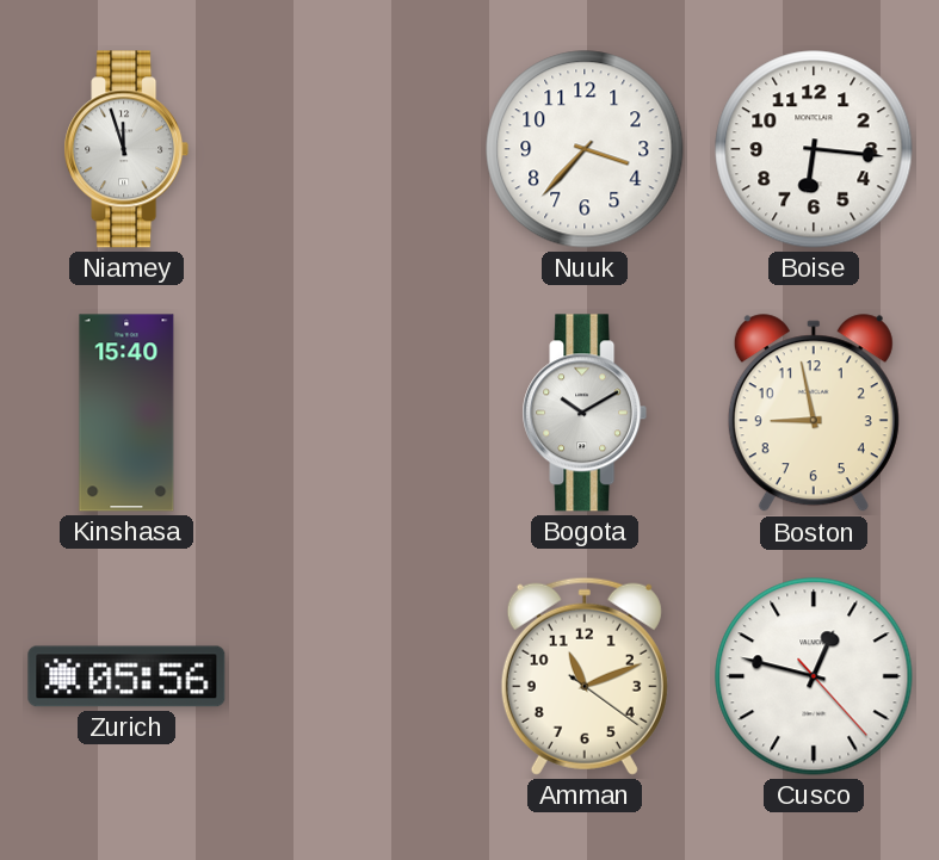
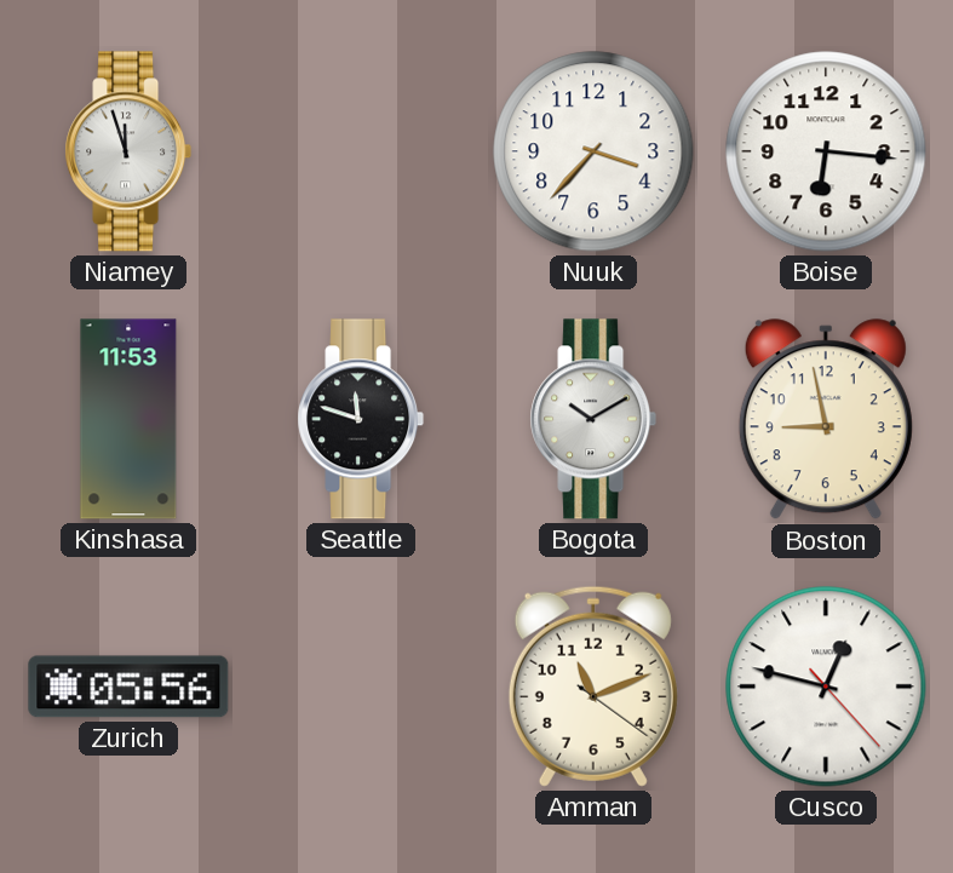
Kinshasa: 15:40 -> 11:53 (128, 419)
Seattle: none -> 11:48 (361, 419)
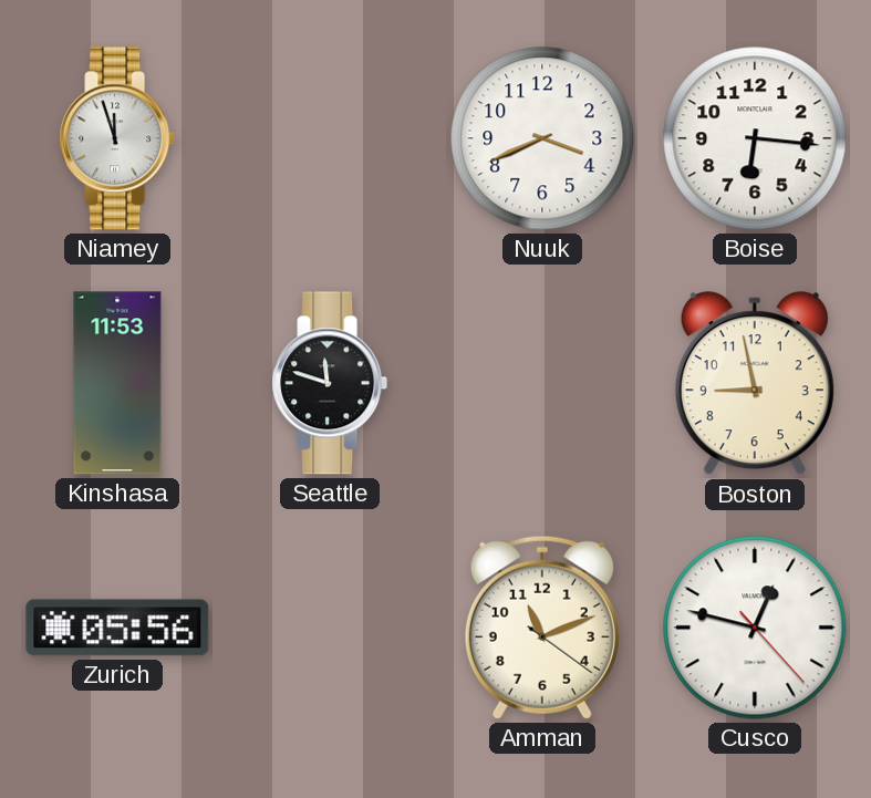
Nuuk: 3:37 -> 3:41 (542, 138)
Bogota: 10:10 -> none (593, 419)
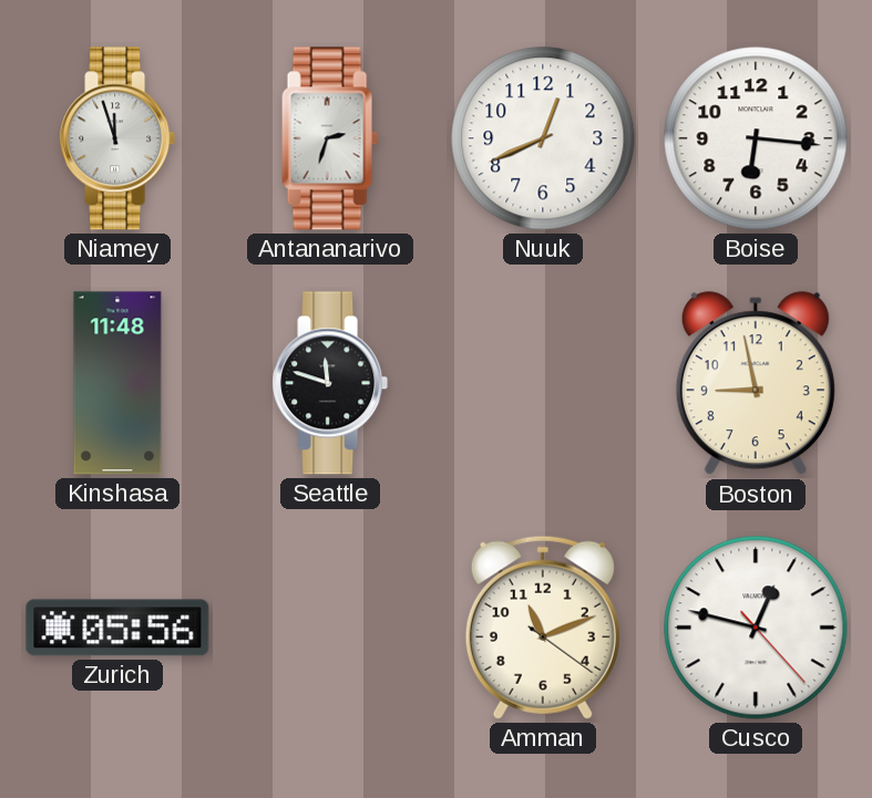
Antananarivo: none -> 2:33 (330, 138)
Nuuk: 3:41 -> 12:41 (543, 138)
Kinshasa: 11:53 -> 11:48 (117, 383)
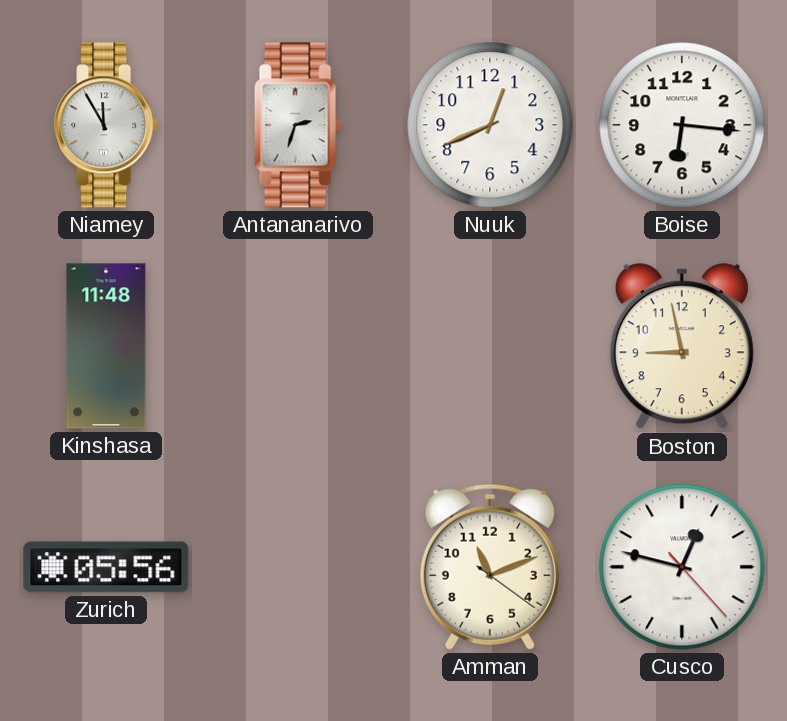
Niamey: 11:57 -> 11:55 (106, 125)
Seattle: 11:48 -> none (330, 383)
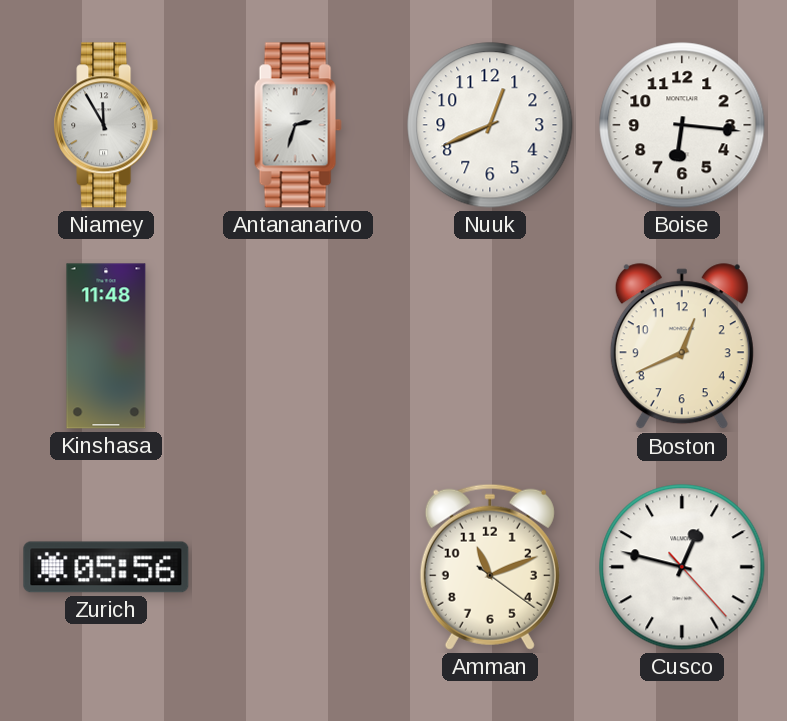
Boston: 8:58 -> 12:41 (682, 347)
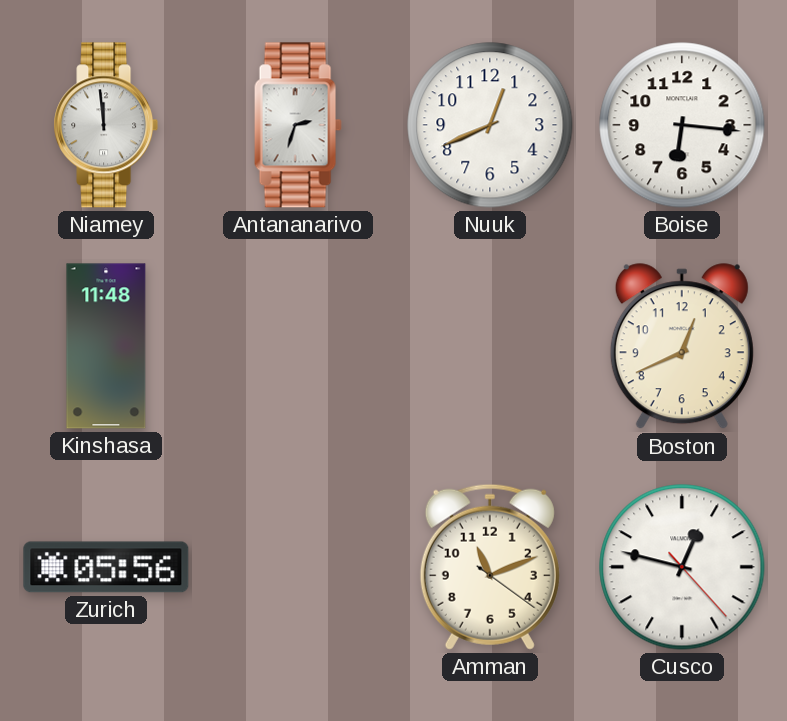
Niamey: 11:55 -> 11:59 (106, 125)
